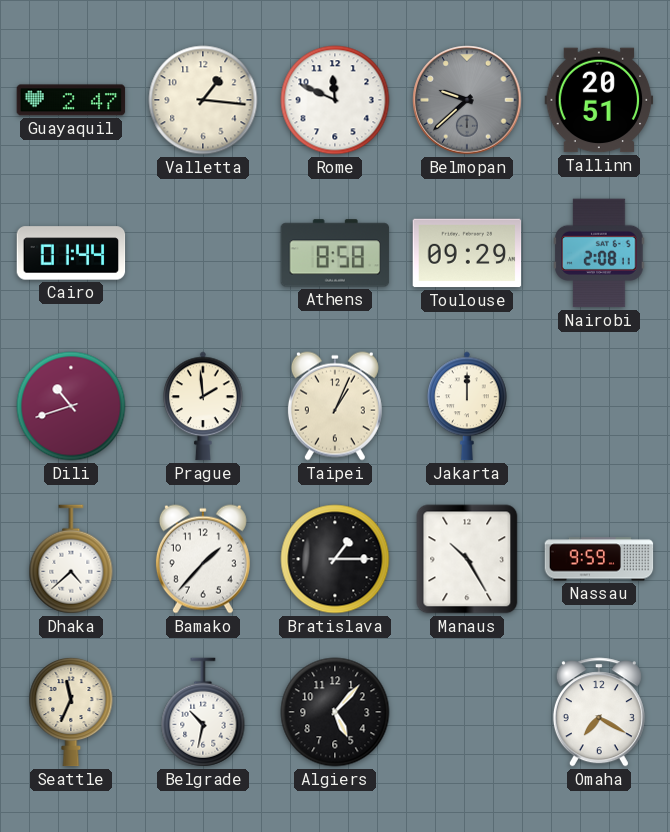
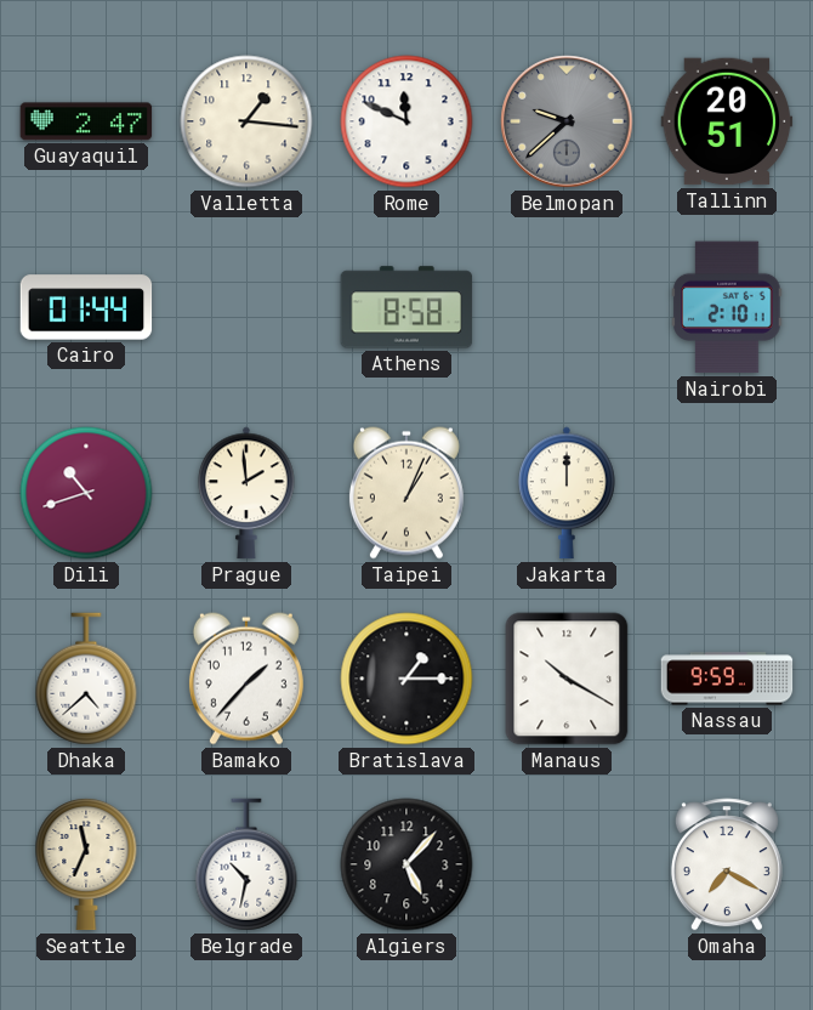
Toulouse: 09:29 -> none (467, 253)
Nairobi: 2:08 -> 2:10 (727, 307)
Manaus: 10:25 -> 10:20 (567, 679)
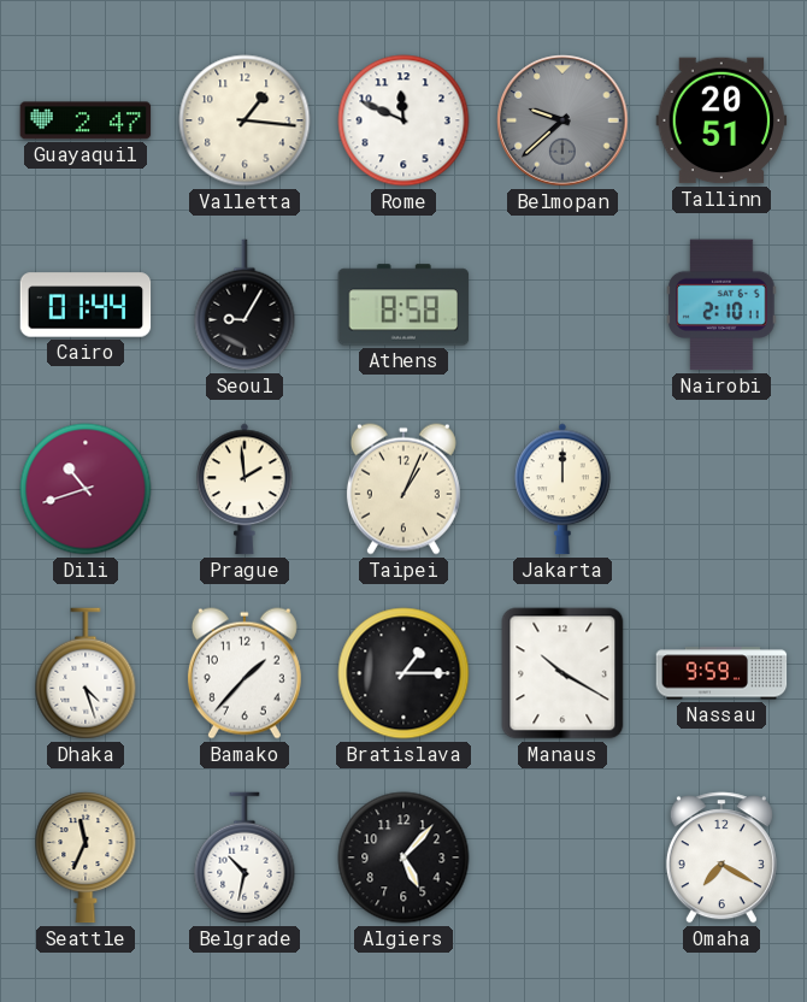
Seoul: none -> 9:05 (245, 305)
Dhaka: 4:38 -> 4:27 (86, 673)
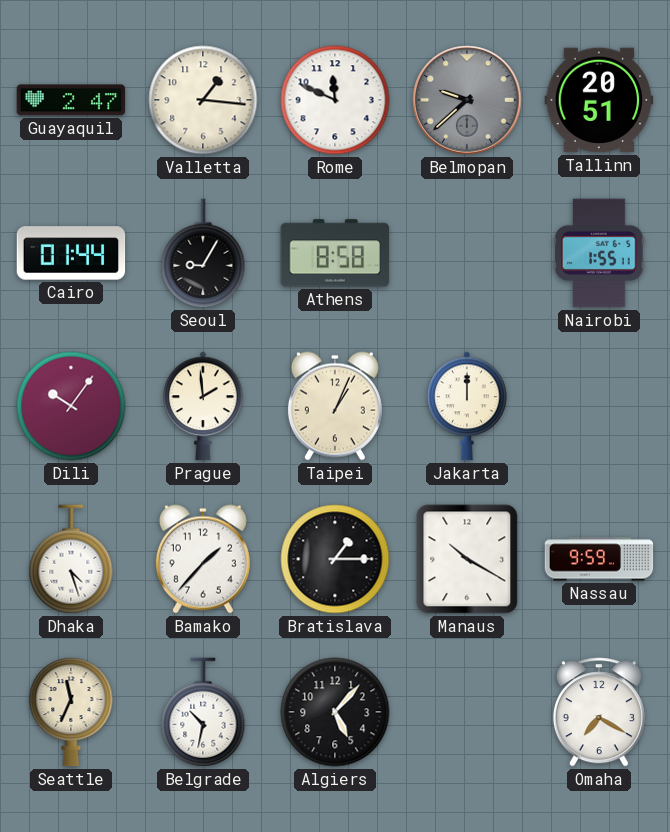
Nairobi: 2:10 -> 1:55 (599, 253)
Dili: 10:42 -> 10:06 (71, 406)
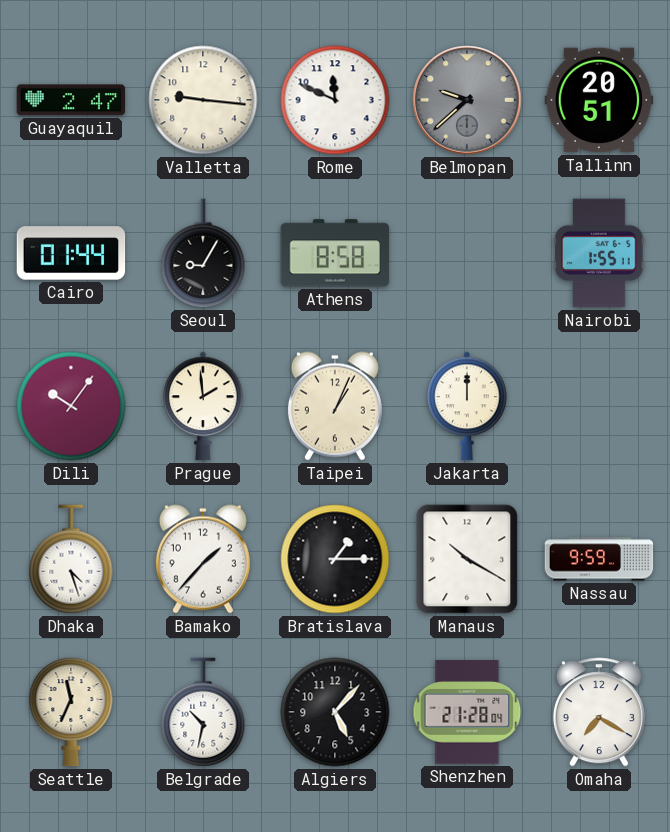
Valletta: 1:16 -> 9:16 (203, 100)
Shenzhen: none -> 21:28 (467, 712)
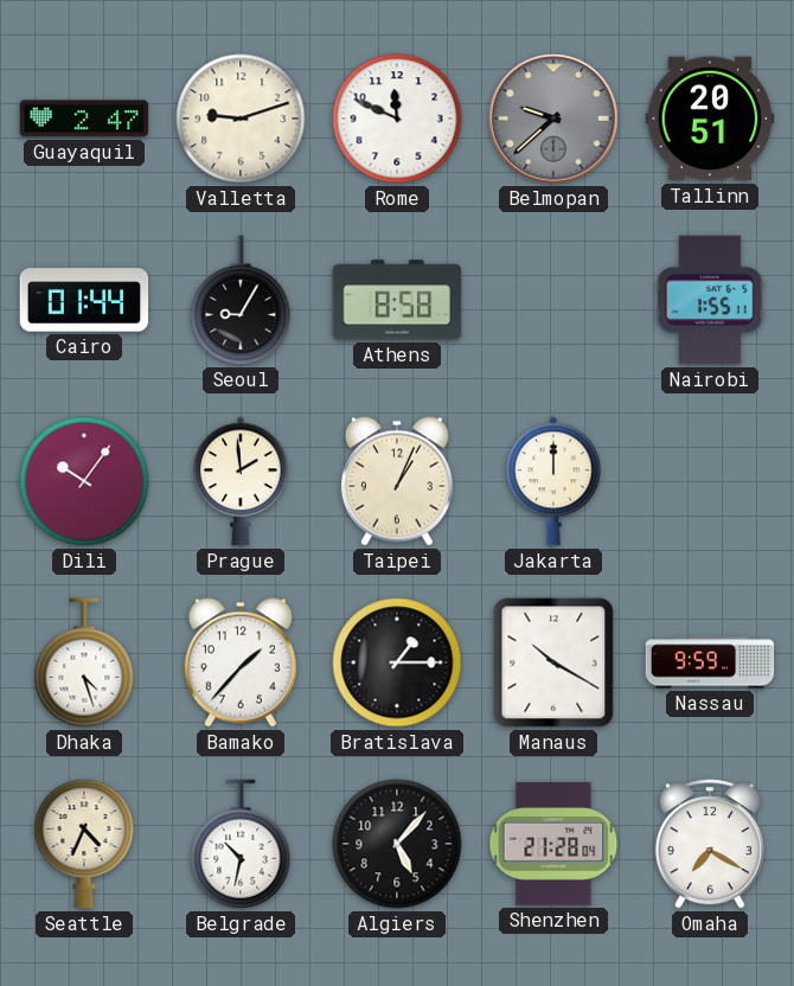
Valletta: 9:16 -> 9:12 (241, 119)
Seattle: 11:34 -> 4:34 (84, 844)
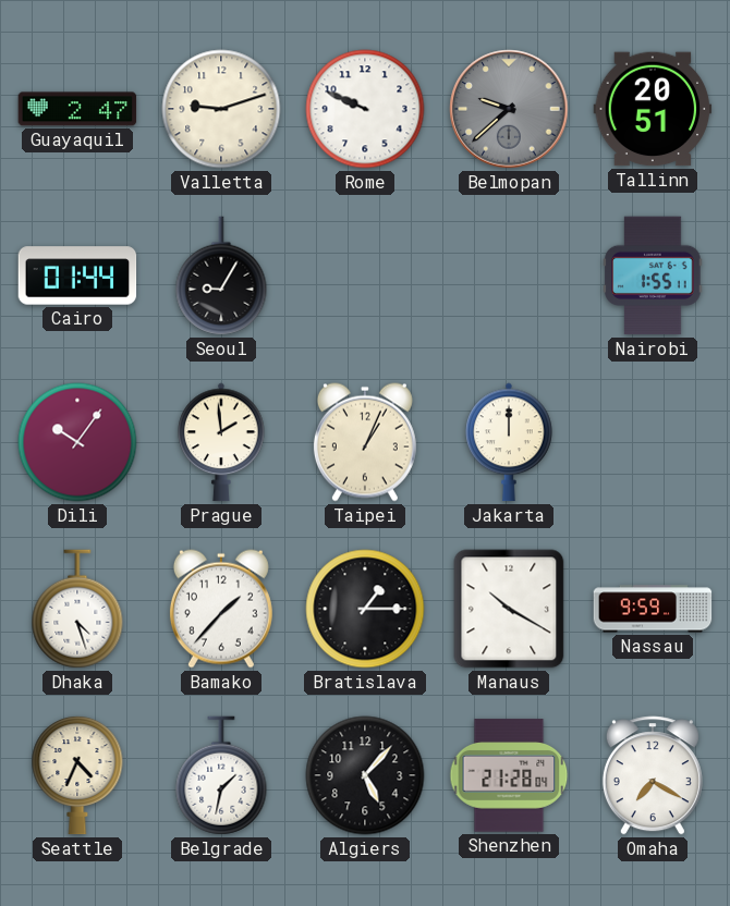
Rome: 11:49 -> 9:49 (365, 109)
Athens: 8:58 -> none (397, 300)
Belgrade: 10:32 -> 1:32 (221, 775)
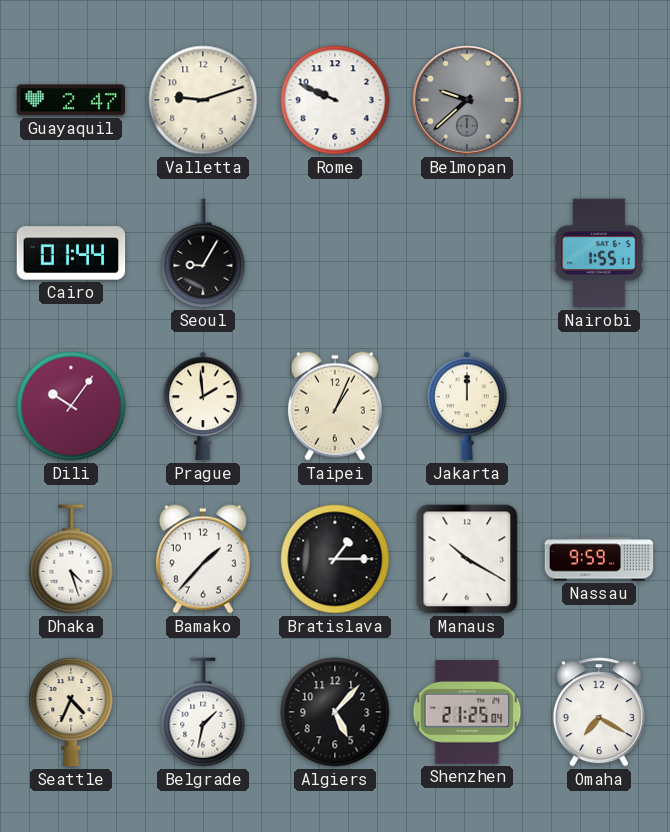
Tallinn: 20:51 -> none (653, 109)
Shenzhen: 21:28 -> 21:25 (467, 712)
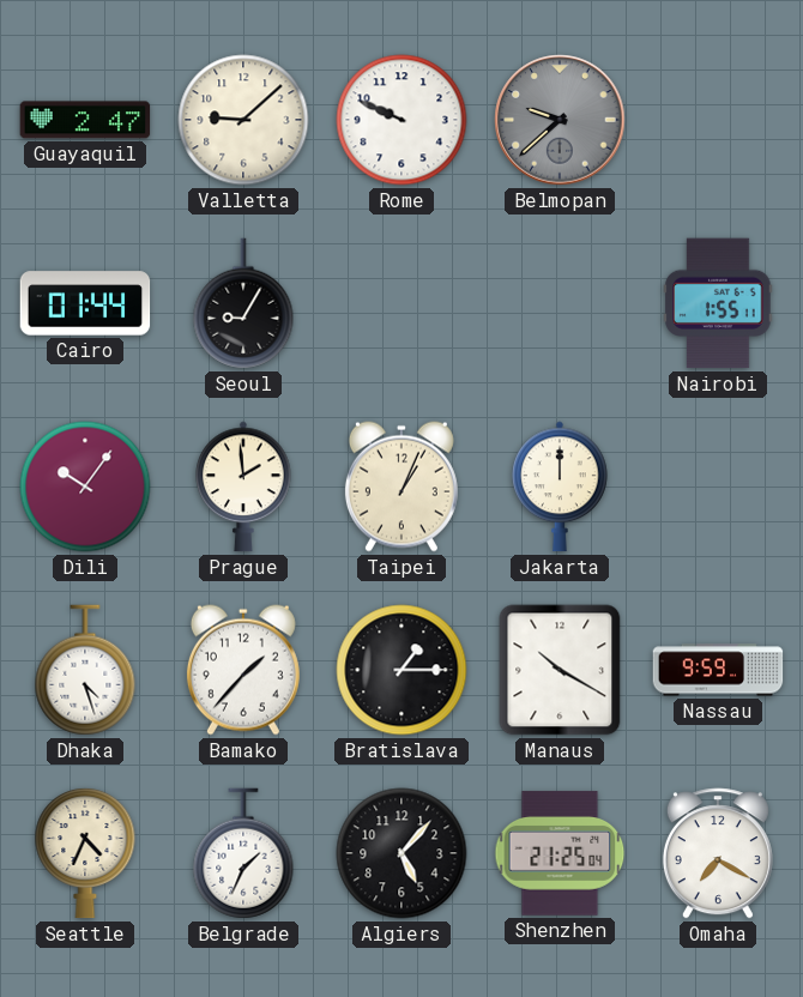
Valletta: 9:12 -> 9:08 (243, 120)
Belgrade: 1:32 -> 1:34 (243, 853)
